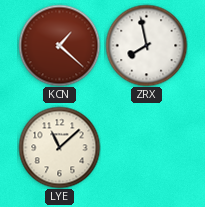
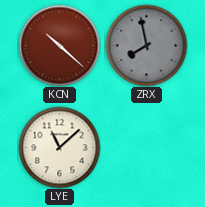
KCN: 1:22 -> 10:22 (59, 45)
ZRX dial: white -> grey (146, 45)
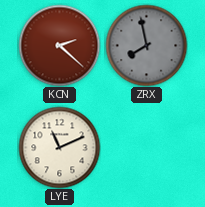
KCN: 10:22 -> 2:22 (59, 45)
LYE: 11:08 -> 11:11 (59, 147)
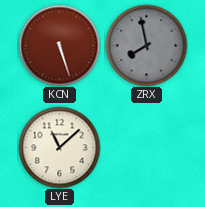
KCN: 2:22 -> 5:27 (59, 45)
LYE: 11:11 -> 11:08 (59, 147)
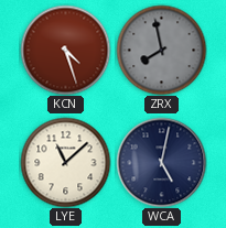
KCN: 5:27 -> 4:27 (65, 50)
WCA: none -> 5:02 (161, 162)
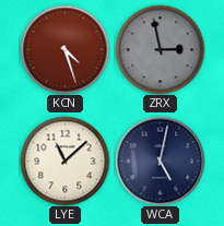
ZRX: 7:58 -> 2:58 (160, 49)
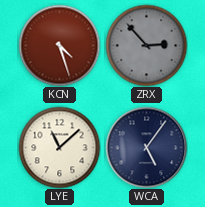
ZRX: 2:58 -> 2:53 (146, 45)
WCA: 5:02 -> 5:06 (146, 147)
